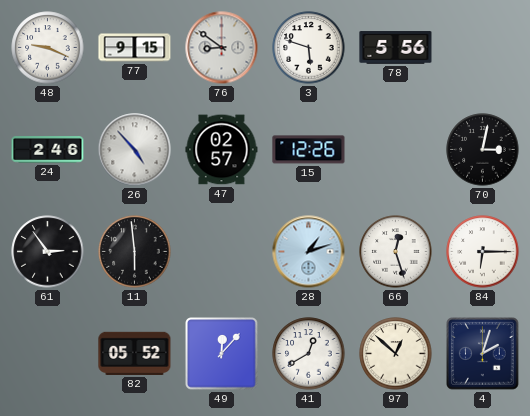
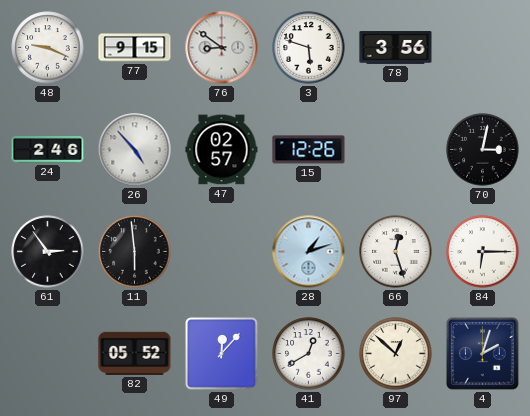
78: 5:56 -> 3:56 (396, 48)
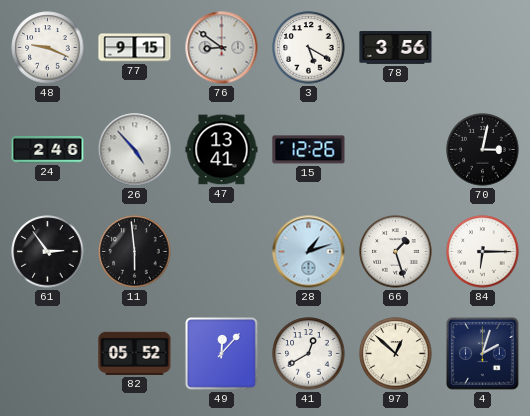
3: 5:48 -> 5:20 (309, 48)
47: 02:57 -> 13:41 (222, 150)
66: 12:27 -> 1:27 (396, 252)
